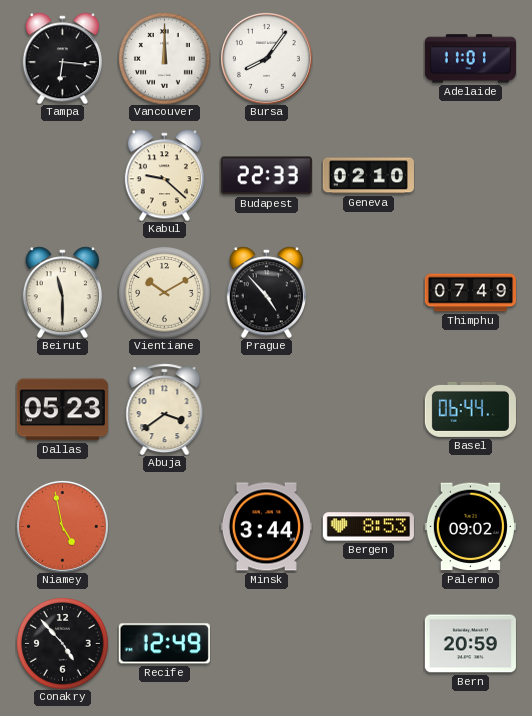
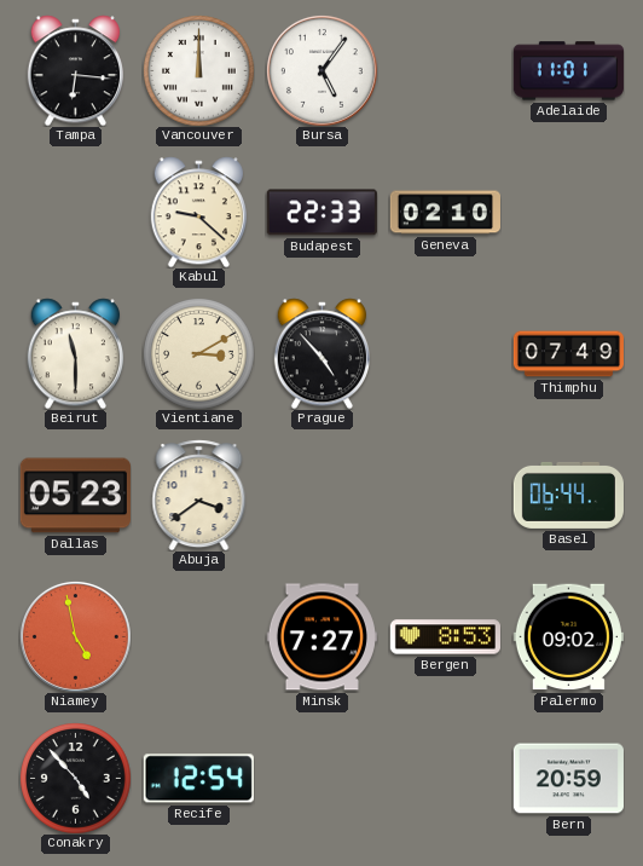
Bursa: 8:06 -> 5:06 (321, 70)
Vientiane: 10:10 -> 3:10 (199, 354)
Minsk: 3:44 -> 7:27 (321, 637)
Recife: 12:49 -> 12:54 (198, 779)
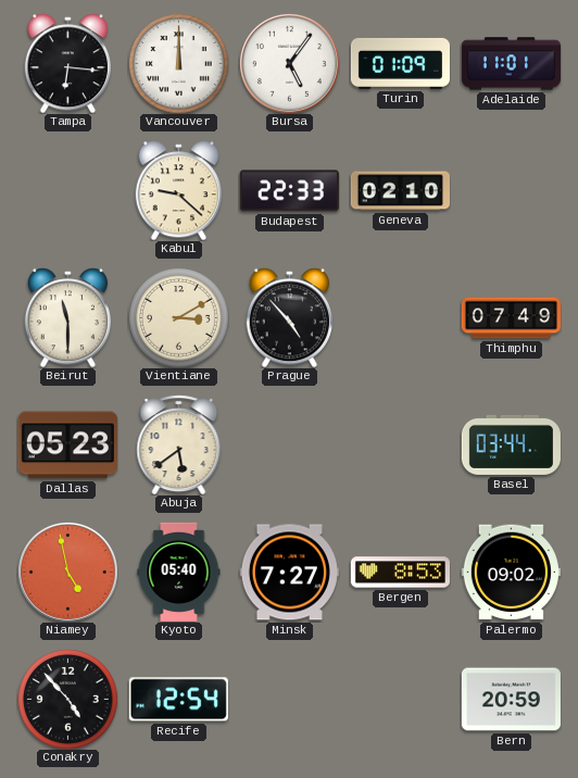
Turin: none -> 01:09 (400, 63)
Abuja: 3:39 -> 5:39 (179, 444)
Basel: 06:44 -> 03:44 (511, 444)
Kyoto: none -> 05:40 (179, 572)
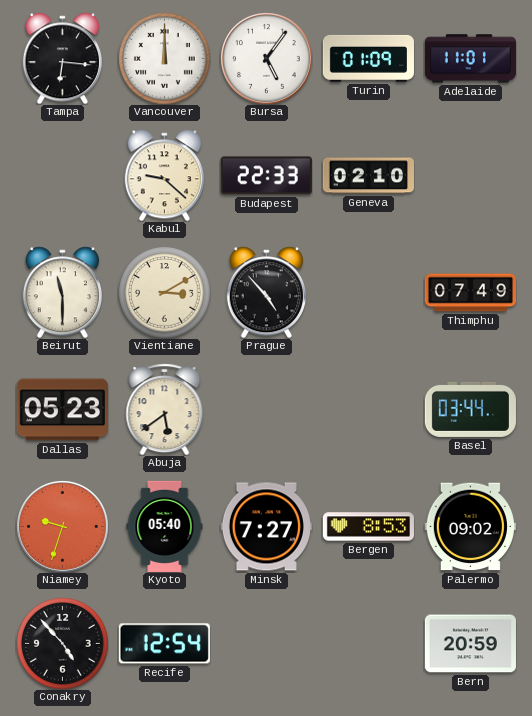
Niamey: 4:58 -> 9:33 (62, 526)
